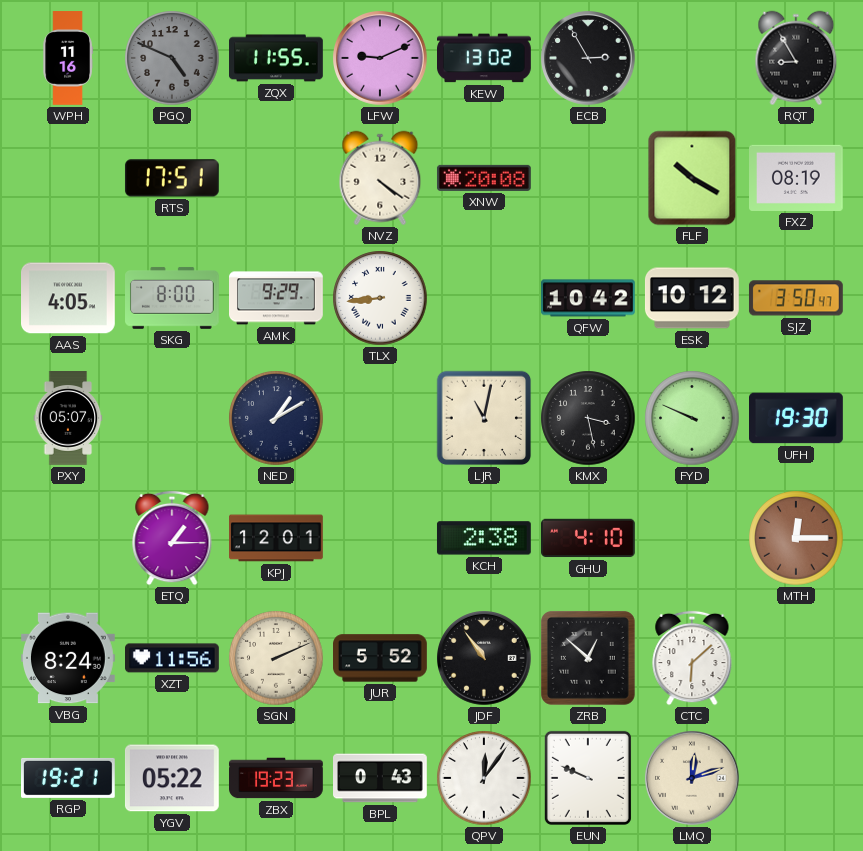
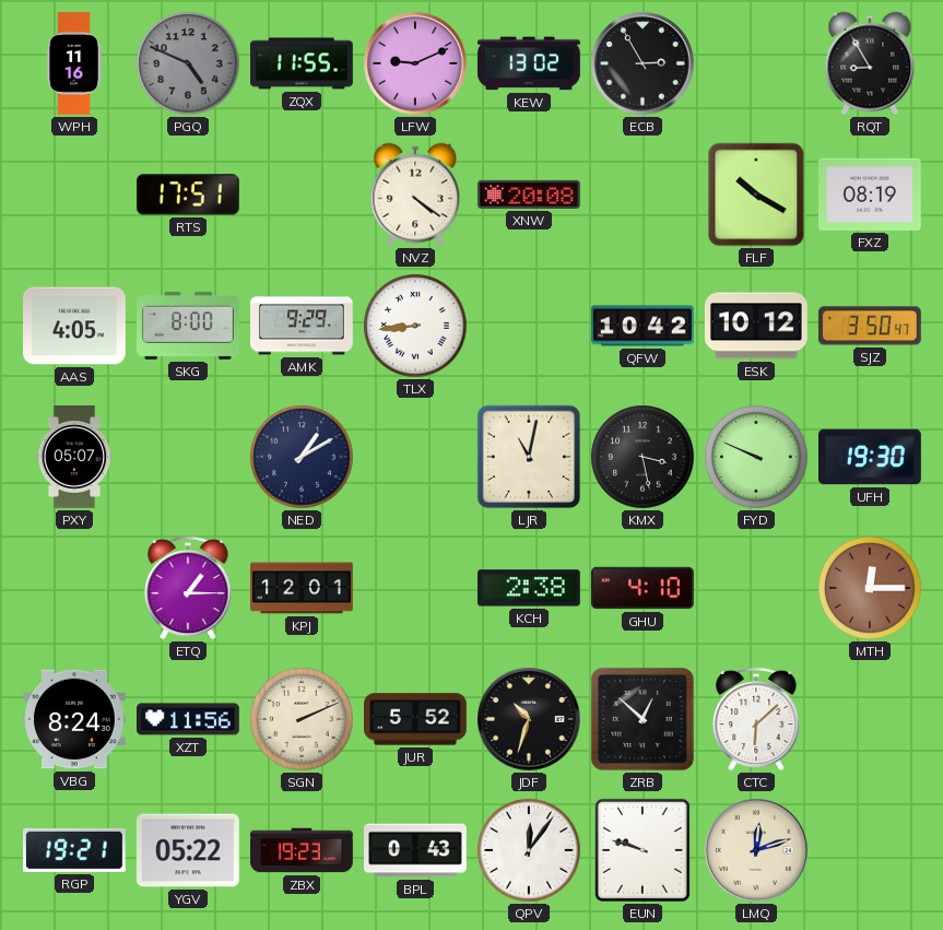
JDF: 10:54 -> 10:33 (529, 719)
EUN: 9:49 -> 9:48 (643, 850)
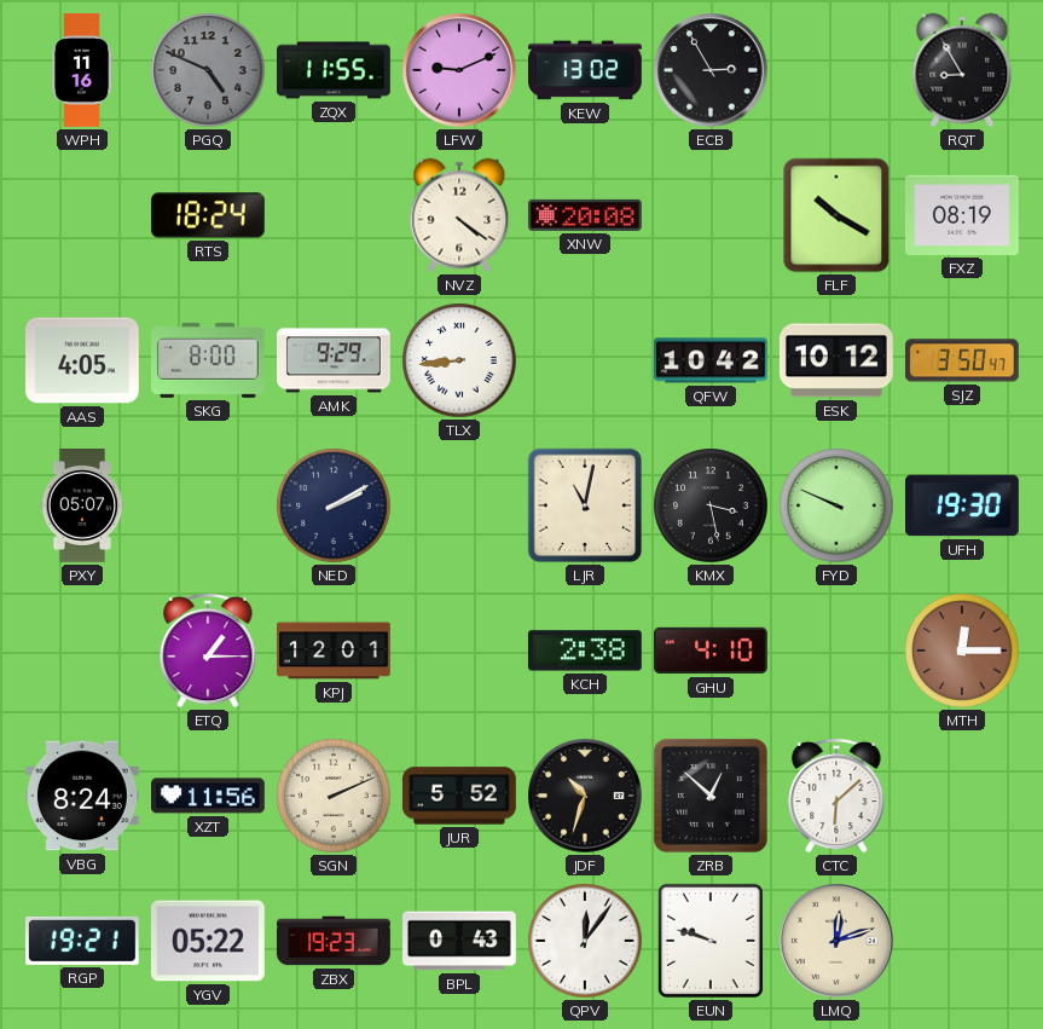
RTS: 17:51 -> 18:24 (208, 215)
NED: 1:10 -> 2:10 (334, 505)
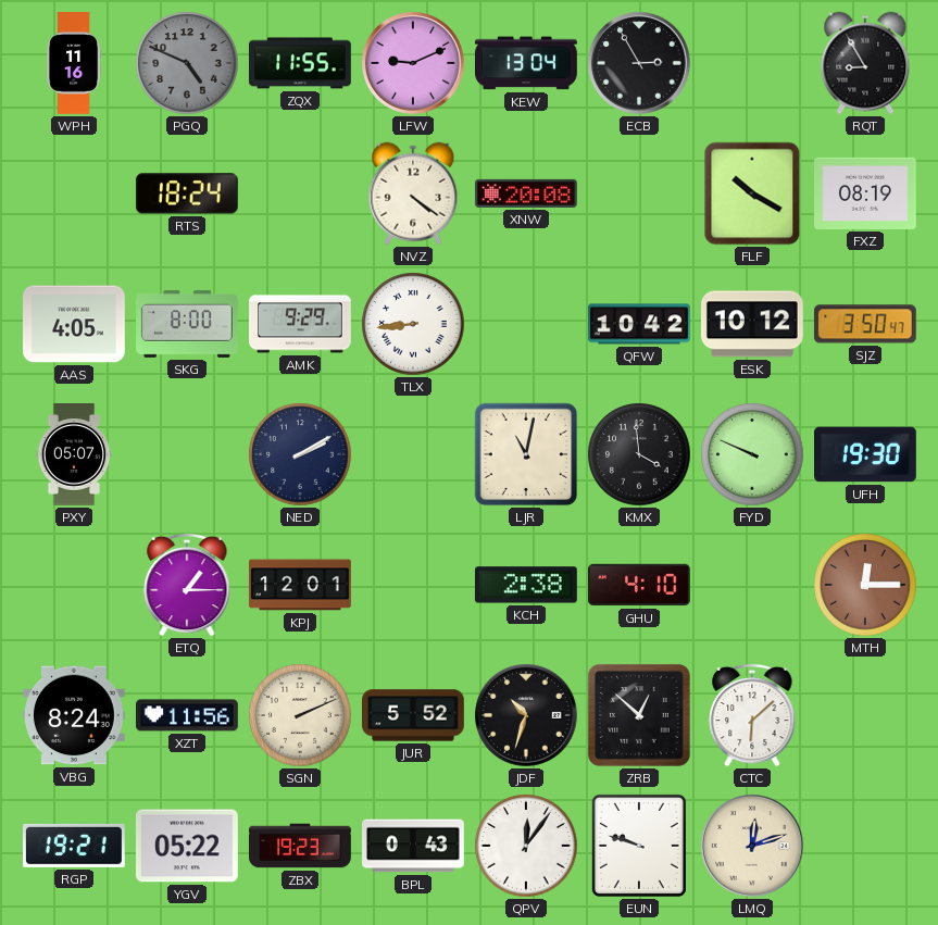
KEW: 13:02 -> 13:04 (527, 63)
KMX: 3:28 -> 3:59 (639, 454)
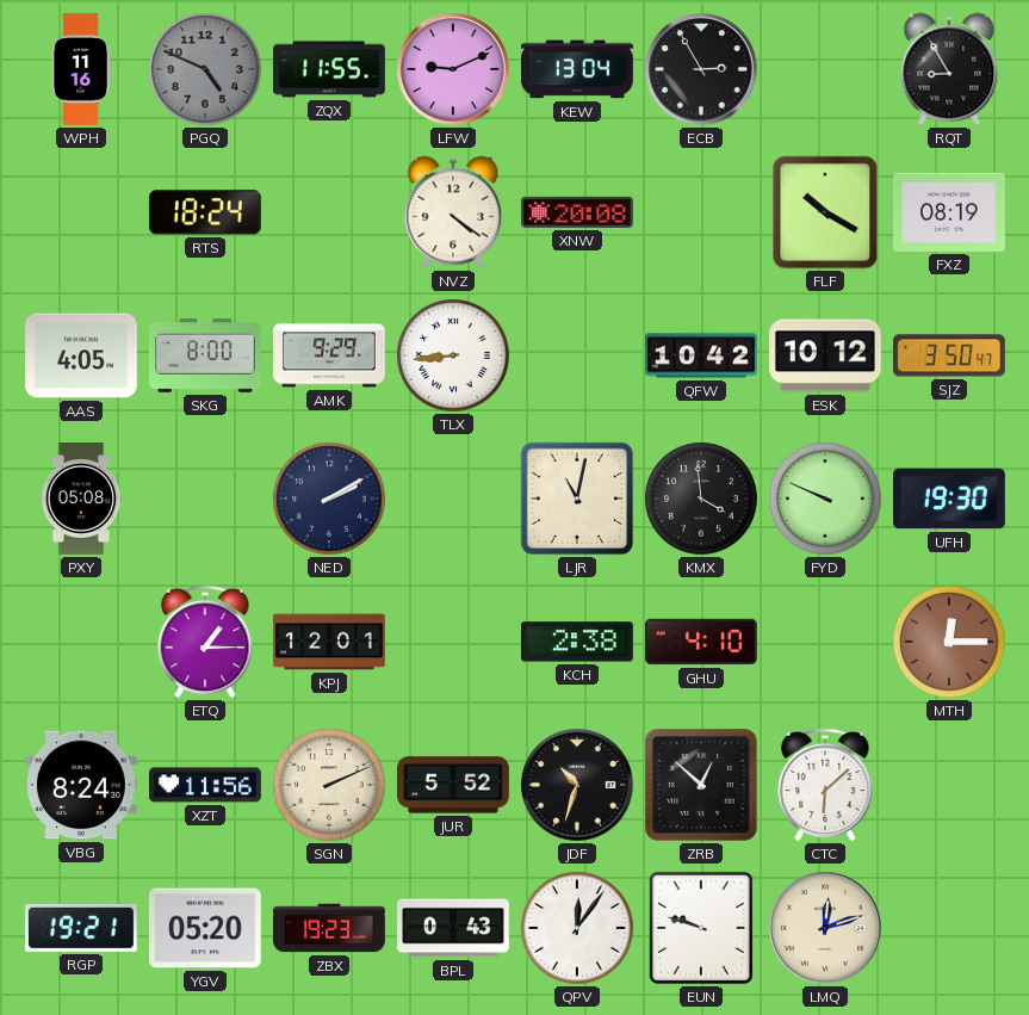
PXY: 05:07 -> 05:08 (81, 499)
YGV: 05:22 -> 05:20 (205, 928)
